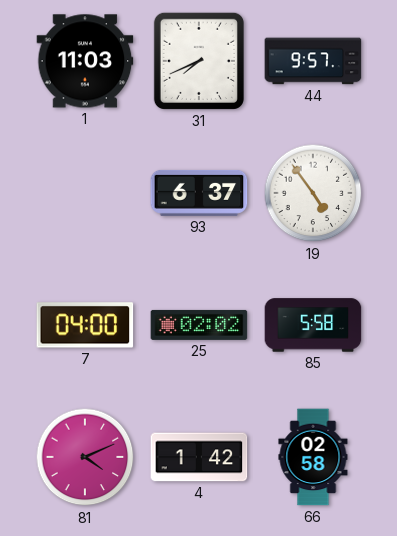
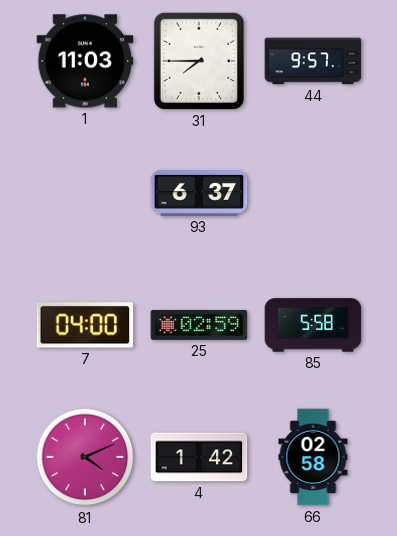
31: 7:41 -> 7:45 (199, 61)
19: 4:54 -> none (313, 193)
25: 02:02 -> 02:59 (199, 325)
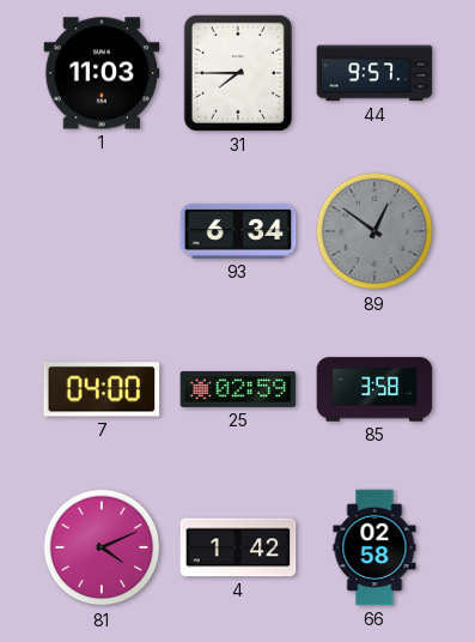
93: 6:37 -> 6:34 (238, 231)
89: none -> 12:51 (374, 231)
85: 5:58 -> 3:58 (374, 389)
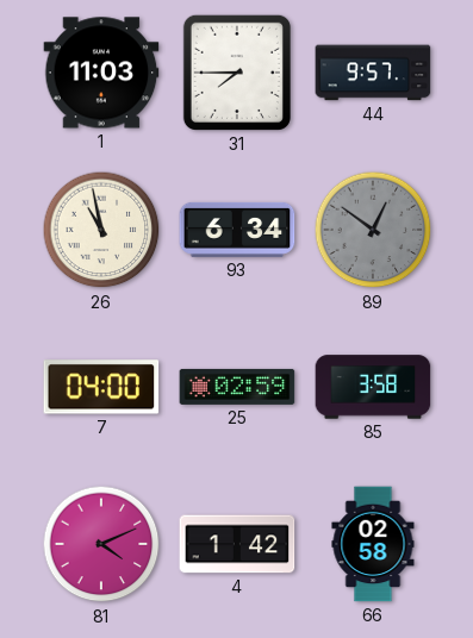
26: none -> 10:58 (101, 230)
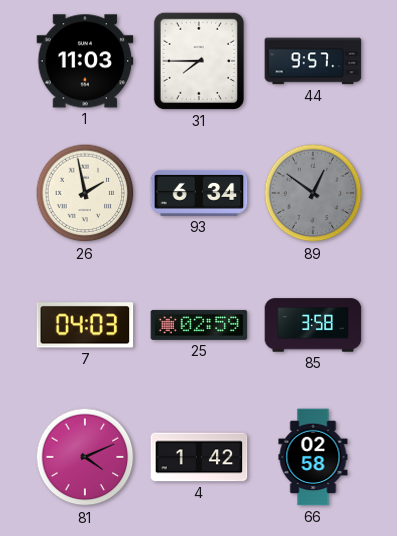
26: 10:58 -> 1:58 (85, 193)
7: 04:00 -> 04:03 (85, 325)
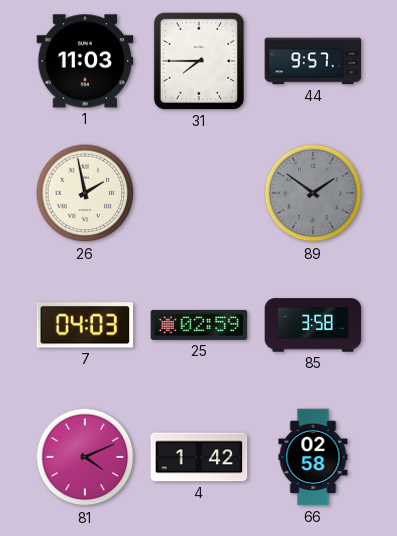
93: 6:34 -> none (199, 193)
89: 12:51 -> 1:51 (313, 193)
